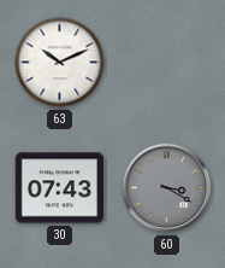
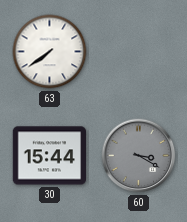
63: 10:11 -> 7:39 (50, 52)
30: 07:43 -> 15:44 (50, 156)
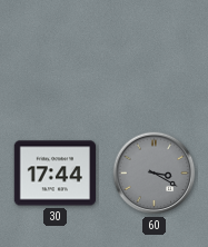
63: 7:39 -> none (50, 52)
30: 15:44 -> 17:44 (56, 174)
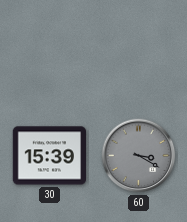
30: 17:44 -> 15:39 (50, 156)
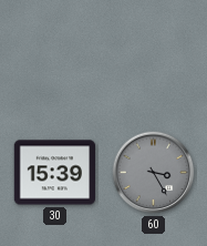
60: 3:20 -> 3:25 (154, 173)
